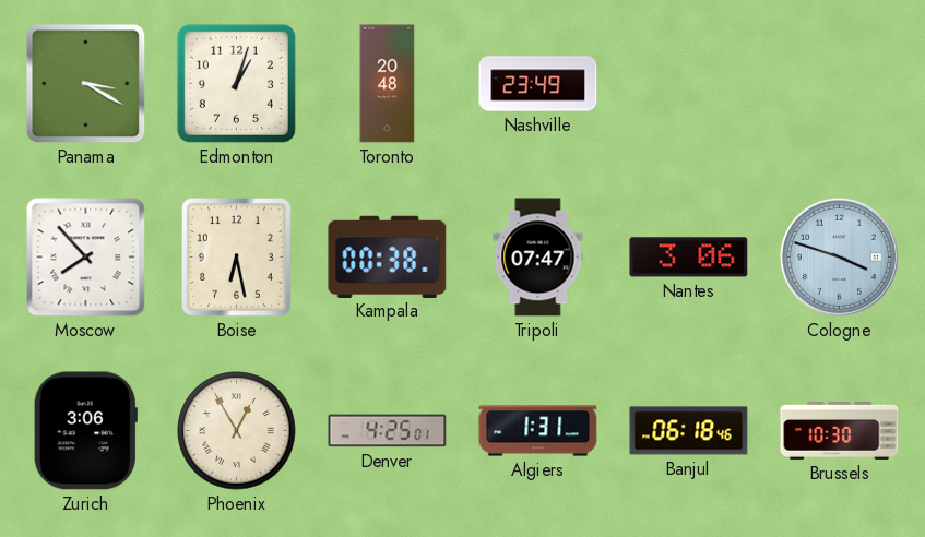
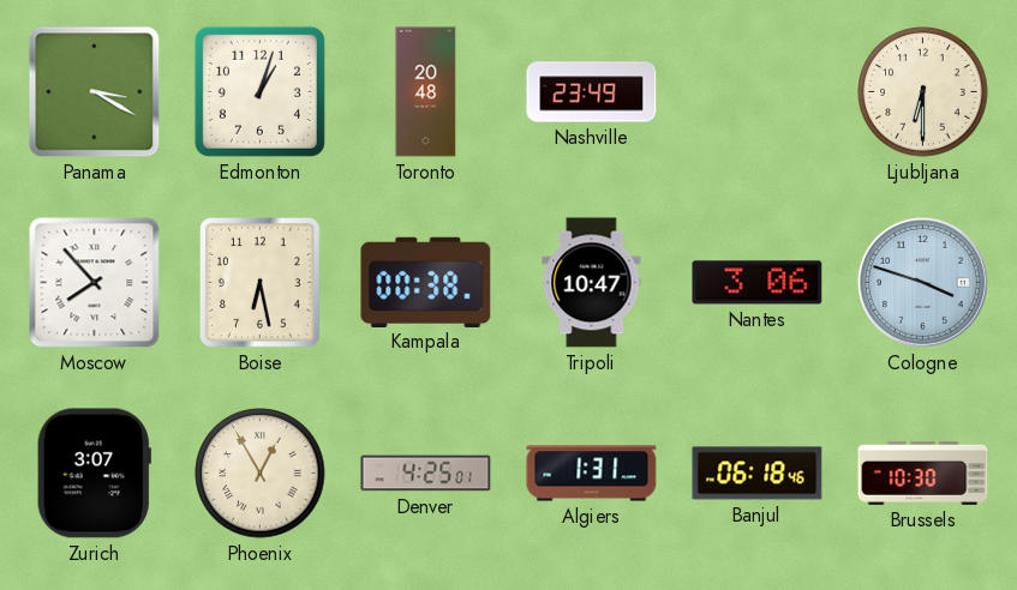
Ljubljana: none -> 6:30 (923, 92)
Tripoli: 07:47 -> 10:47 (592, 283)
Zurich: 3:06 -> 3:07 (94, 474)
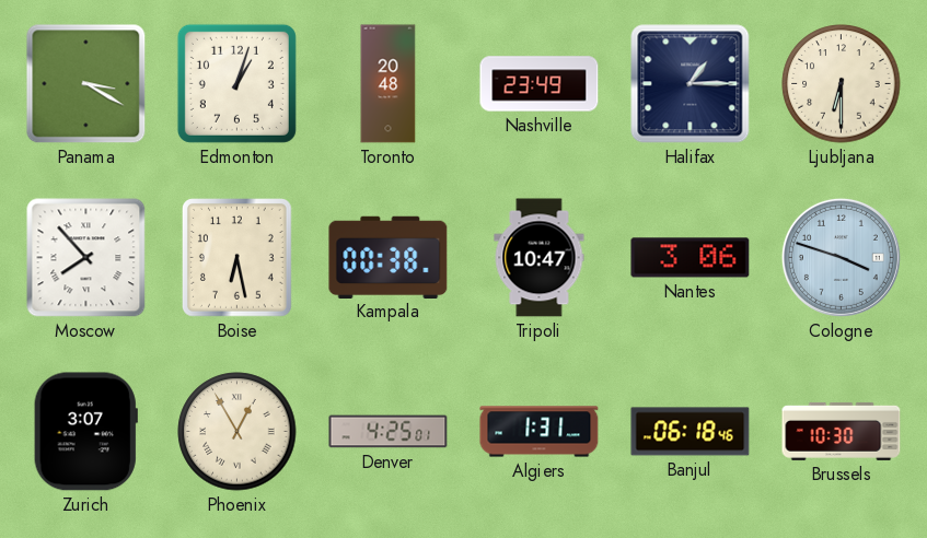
Halifax: none -> 1:15 (691, 84)
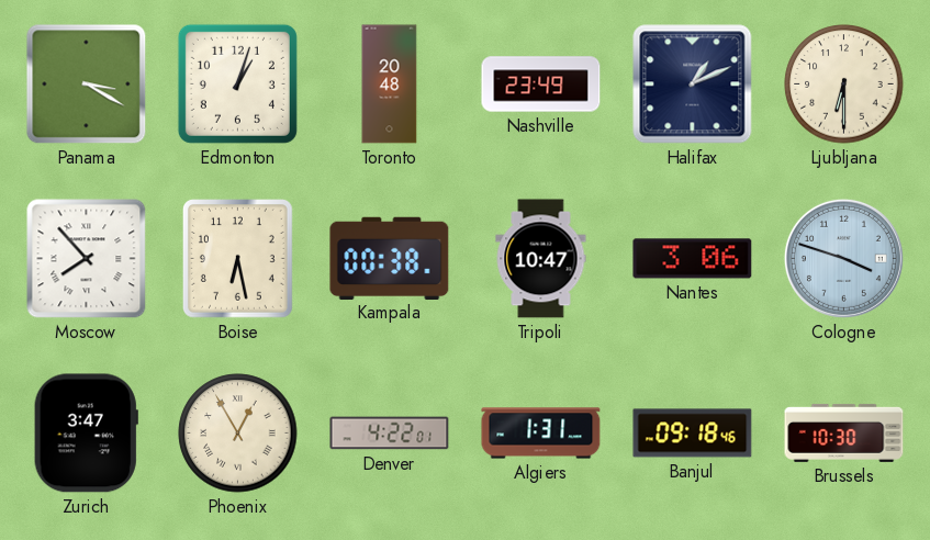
Halifax: 1:15 -> 1:11 (693, 85)
Zurich: 3:07 -> 3:47 (86, 434)
Denver: 4:25 -> 4:22 (390, 434)
Banjul: 06:18 -> 09:18 (693, 434)
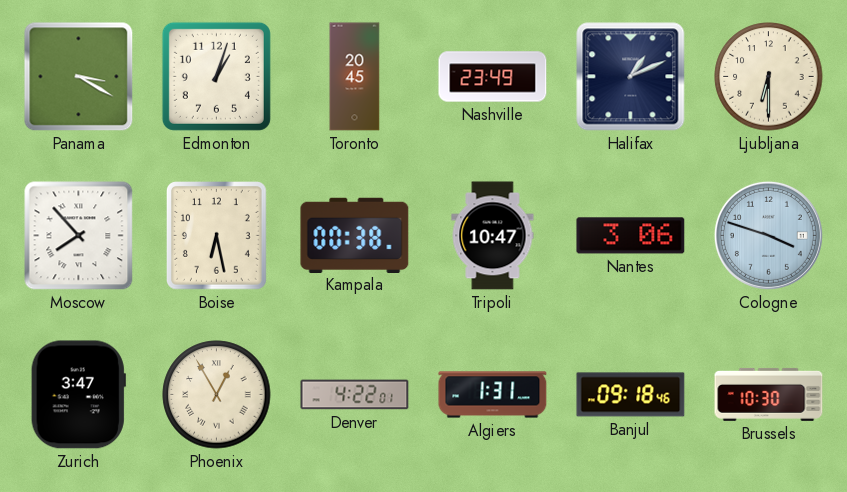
Toronto: 20:48 -> 20:45 (355, 77)
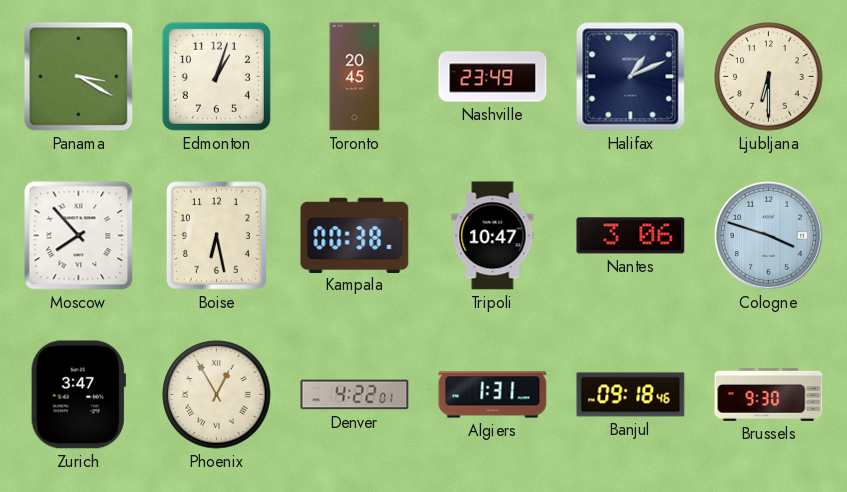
Brussels: 10:30 -> 9:30 (769, 394)
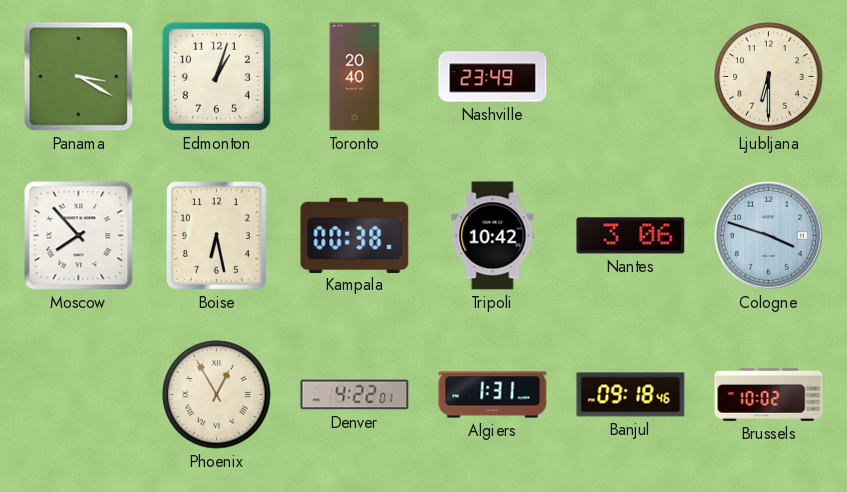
Toronto: 20:45 -> 20:40 (355, 77)
Halifax: 1:11 -> none (631, 77)
Tripoli: 10:47 -> 10:42 (493, 236)
Zurich: 3:47 -> none (78, 395)
Brussels: 9:30 -> 10:02 (769, 394)
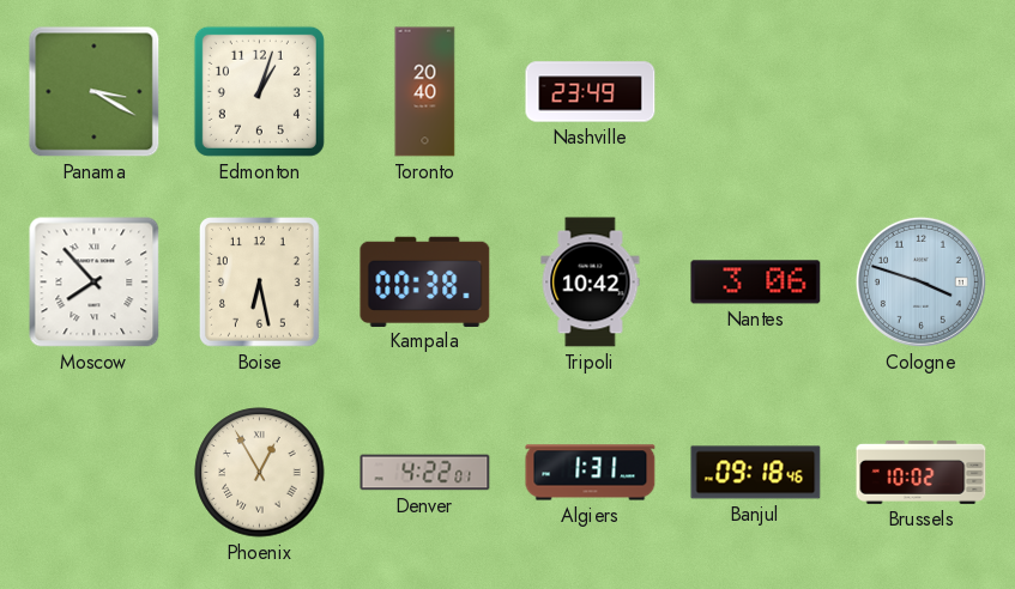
Ljubljana: 6:30 -> none (769, 77)
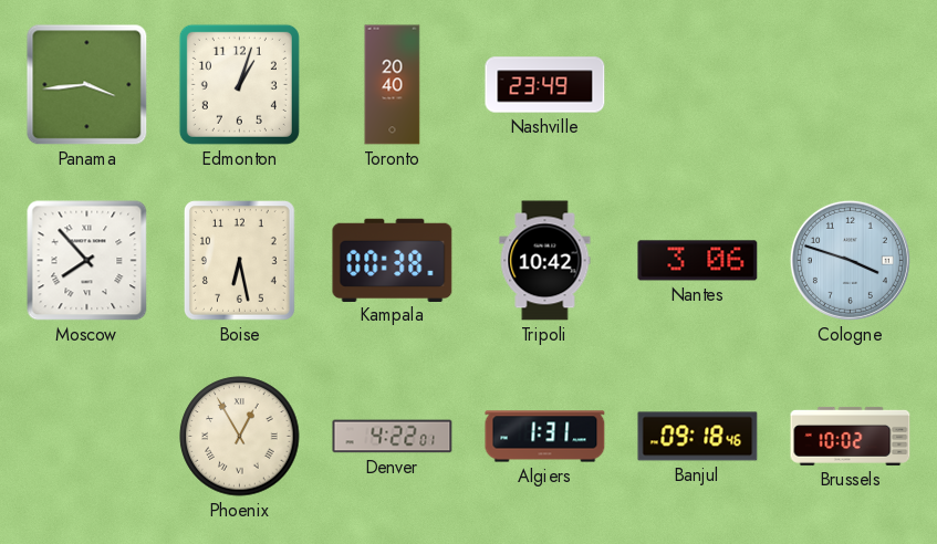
Panama: 3:20 -> 3:44 (87, 85)
